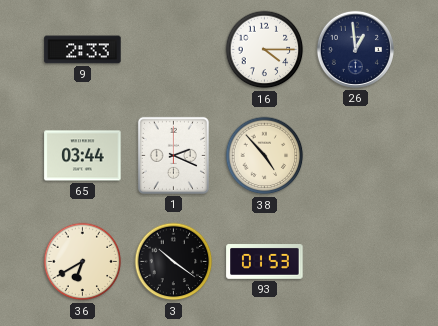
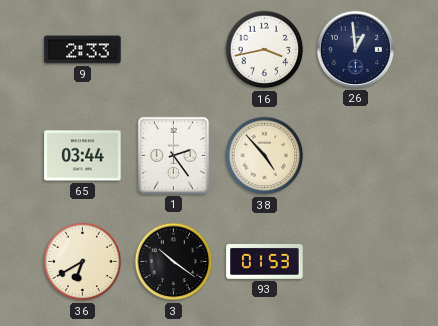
16: 4:15 -> 3:43 (265, 50)
1: 2:19 -> 2:24 (173, 155)
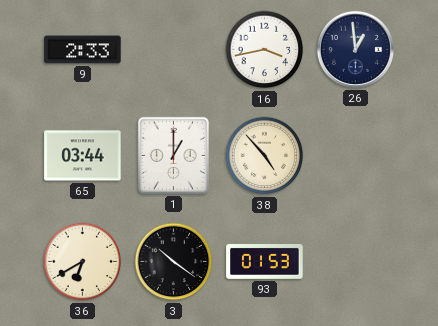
1: 2:24 -> 1:00 (173, 155)
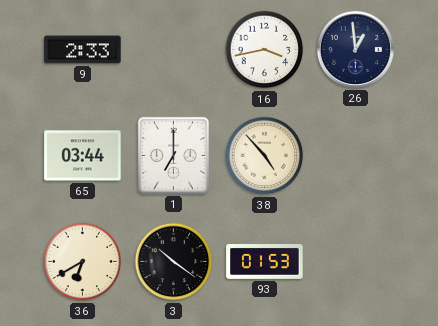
1: 1:00 -> 7:00 (173, 155)
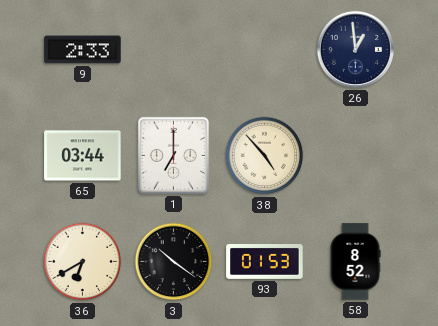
16: 3:43 -> none (265, 50)
58: none -> 8:52 (355, 262)
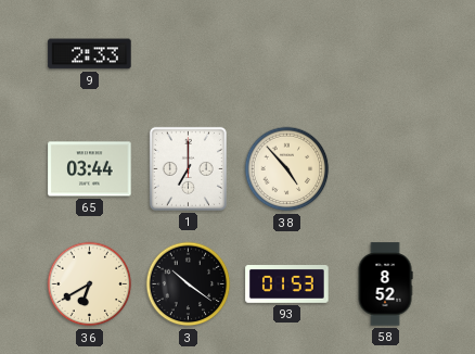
26: 12:59 -> none (355, 49)
